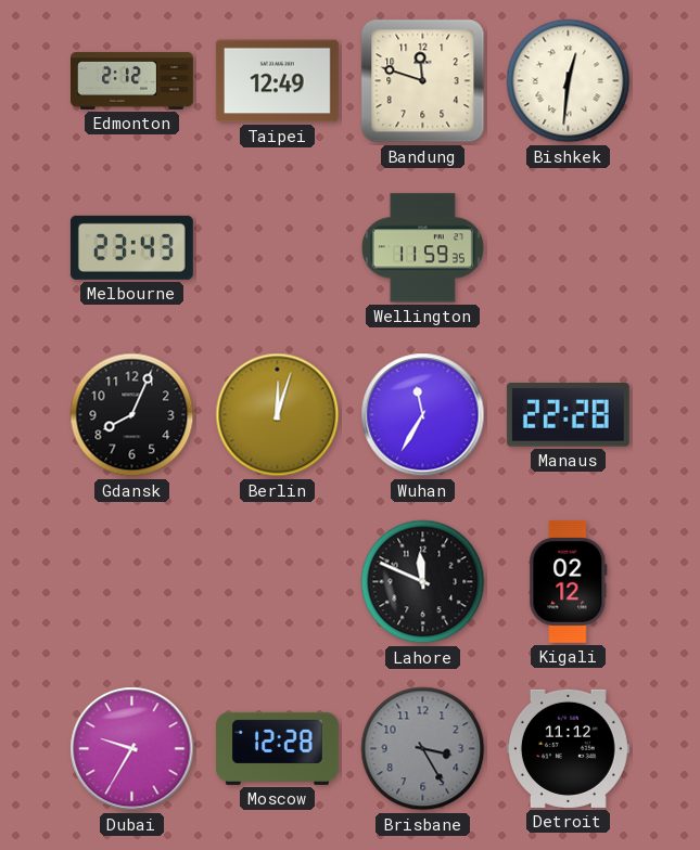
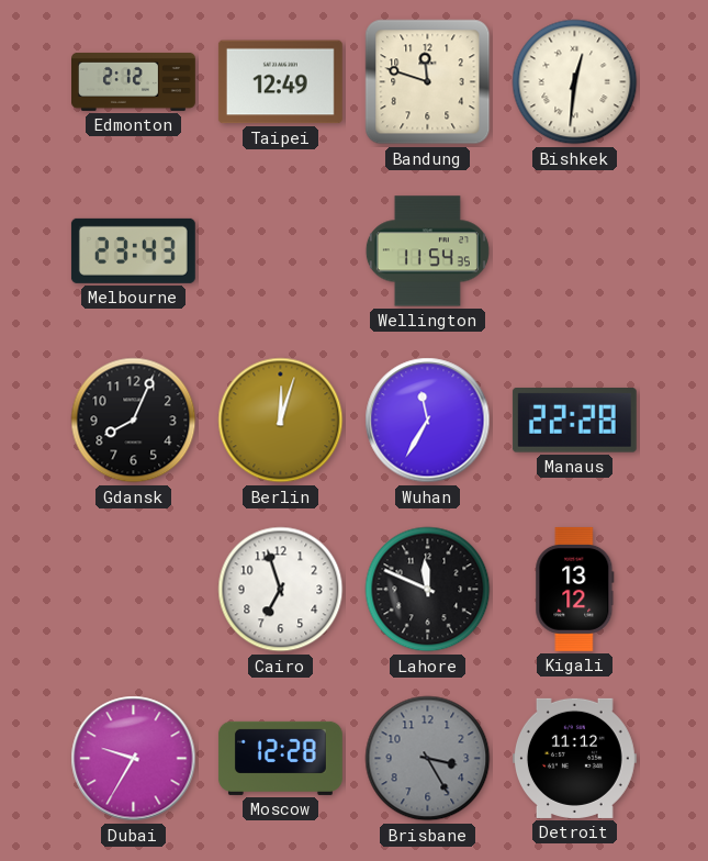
Wellington: 11:59 -> 11:54 (427, 251)
Cairo: none -> 6:57 (281, 590)
Kigali: 02:12 -> 13:12 (575, 589)
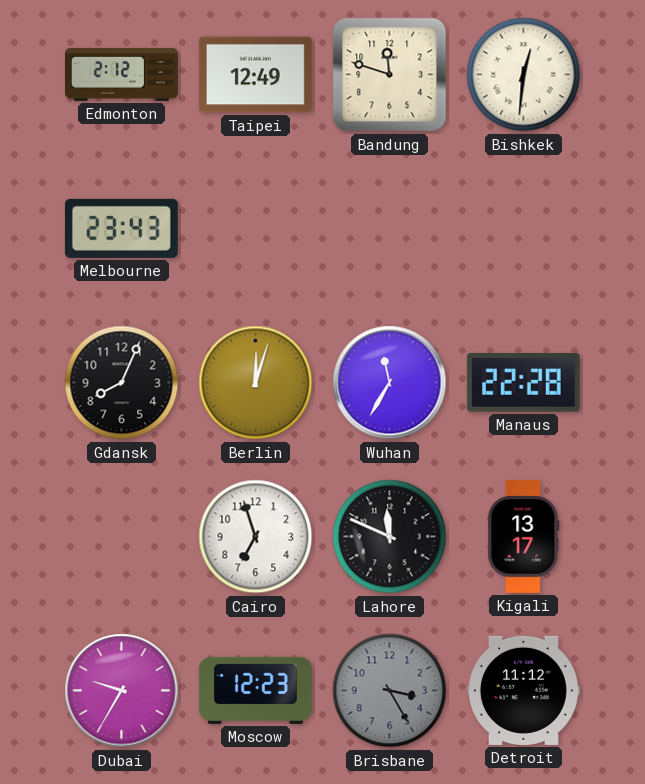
Wellington: 11:54 -> none (427, 251)
Kigali: 13:12 -> 13:17 (524, 536)
Moscow: 12:28 -> 12:23 (255, 690)
